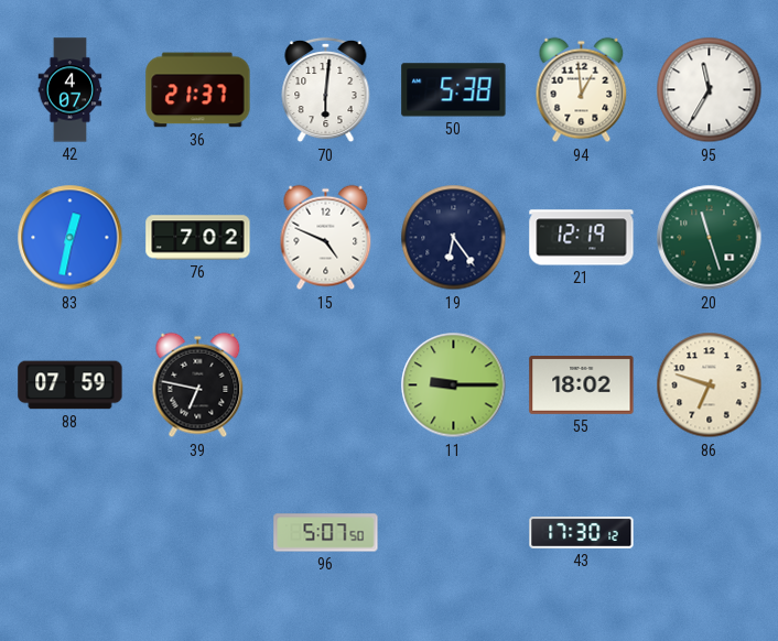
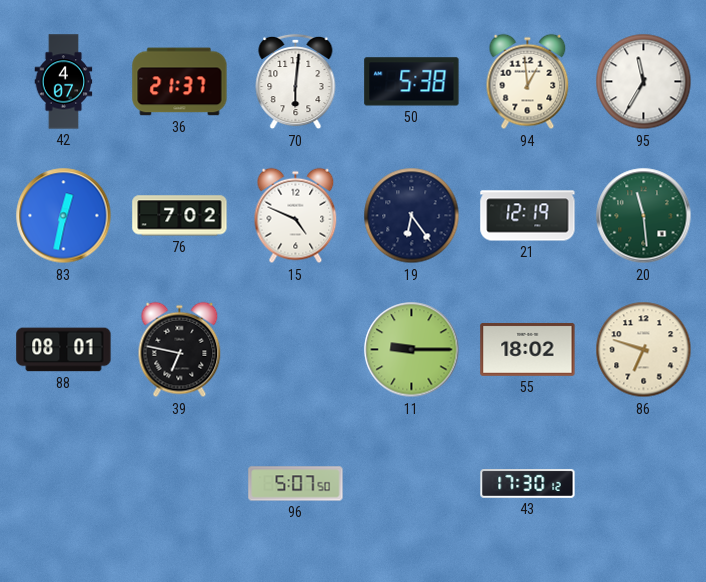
20: 11:27 -> 11:29 (644, 216)
88: 07:59 -> 08:01 (64, 350)
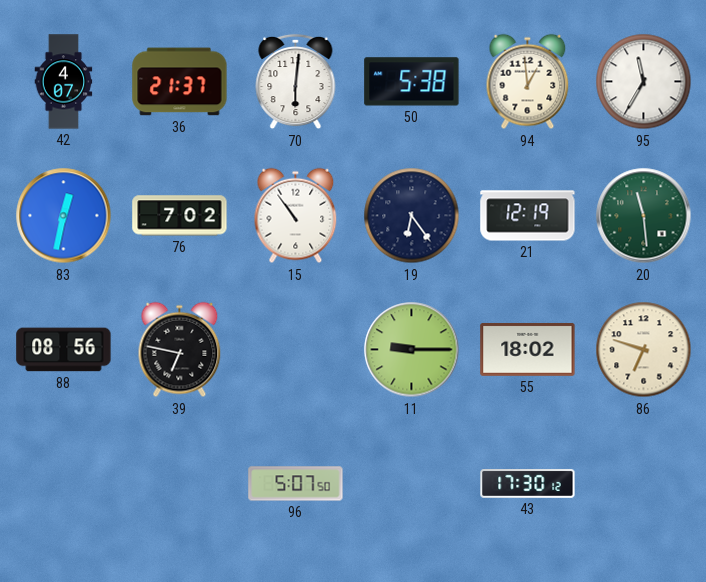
15: 4:49 -> 10:54 (296, 216)
88: 08:01 -> 08:56 (64, 350)
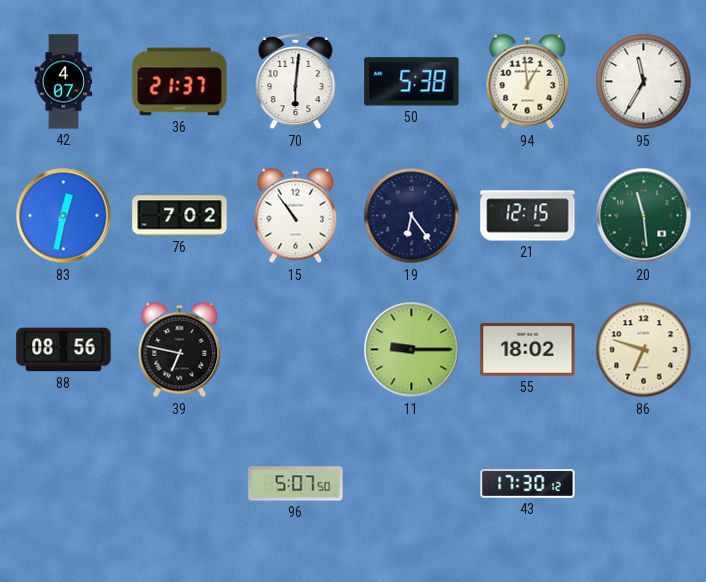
21: 12:19 -> 12:15 (528, 216)
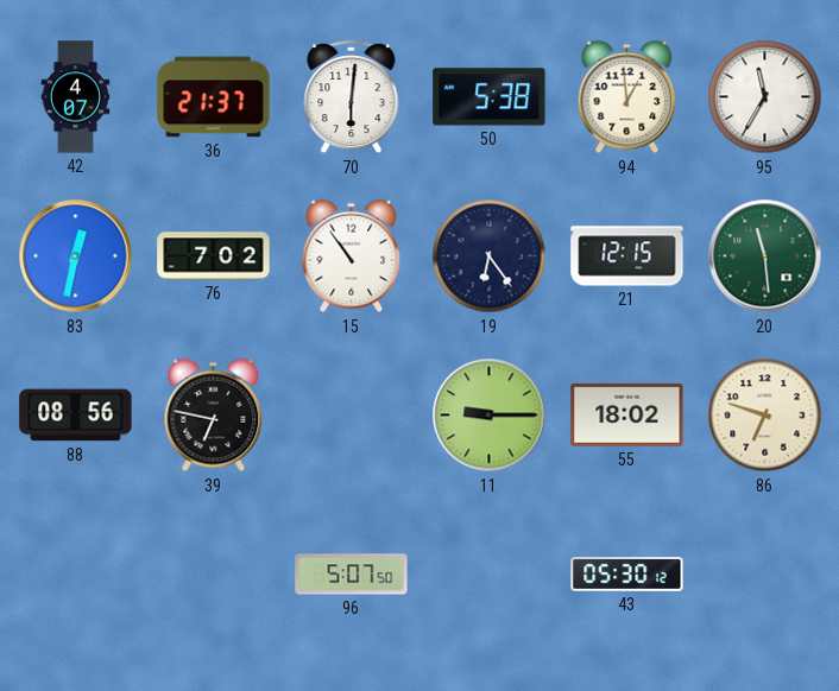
43: 17:30 -> 05:30 (627, 575)
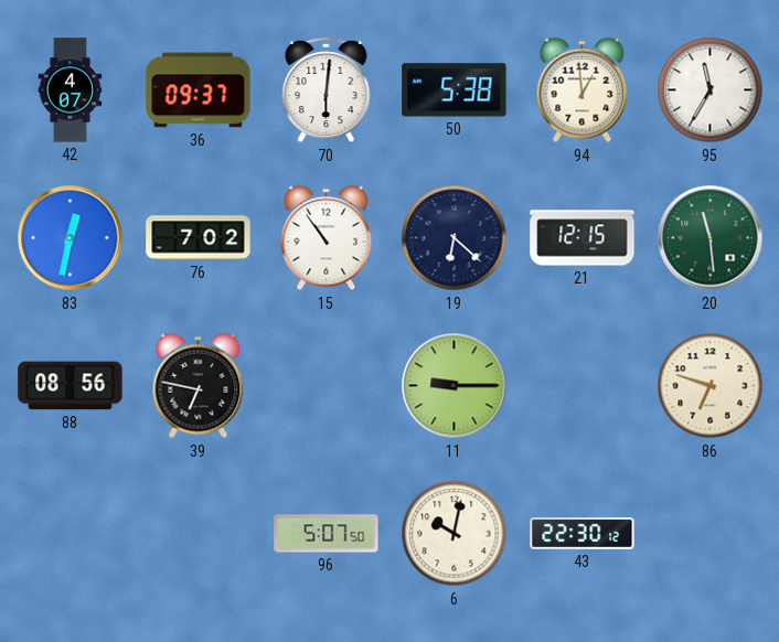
36: 21:37 -> 09:37 (199, 90)
19: 6:24 -> 6:22 (455, 238)
55: 18:02 -> none (627, 414)
6: none -> 10:02 (455, 534)
43: 05:30 -> 22:30 (583, 534)
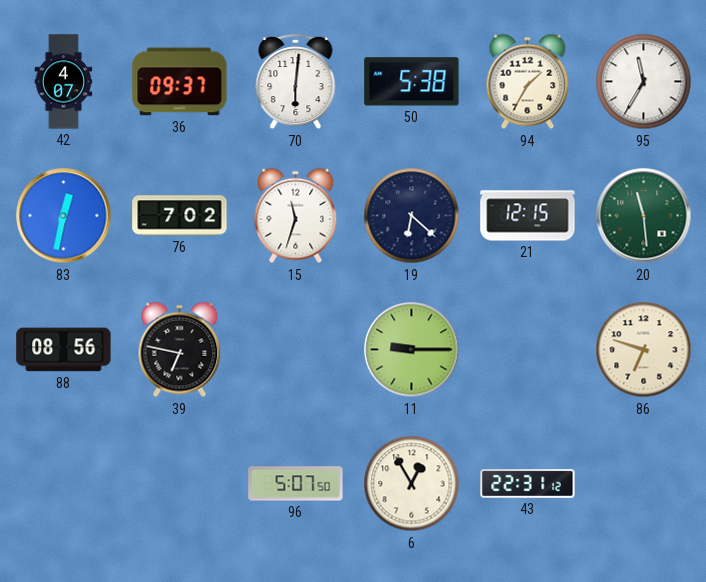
94: 12:59 -> 1:35 (528, 82)
15: 10:54 -> 11:33 (296, 216)
6: 10:02 -> 12:55 (412, 484)
43: 22:30 -> 22:31 (528, 484)
